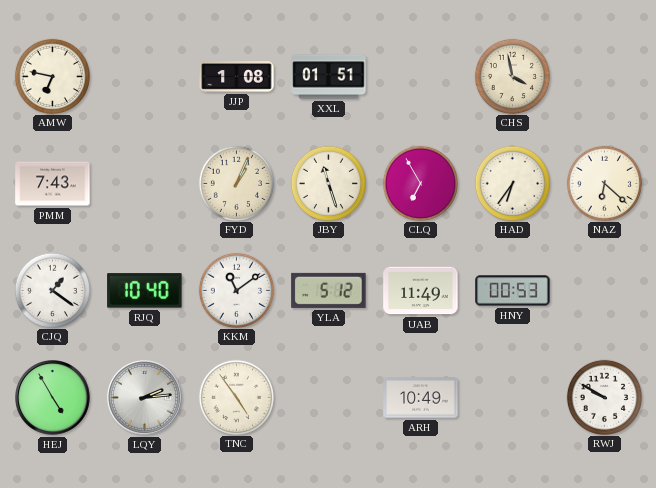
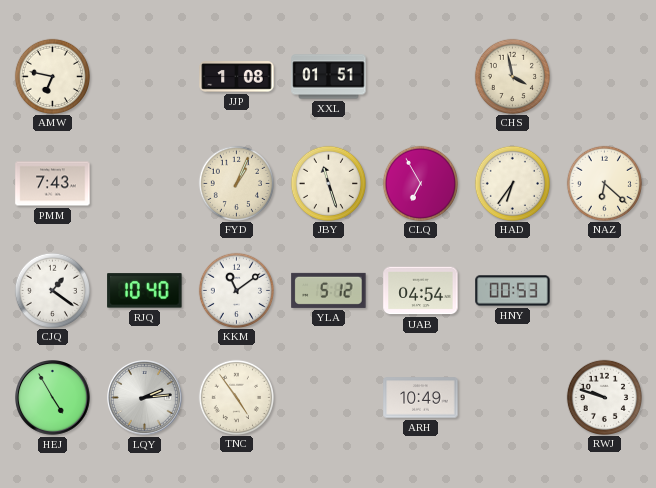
UAB: 11:49 -> 04:54 (421, 291)
RWJ: 9:50 -> 9:48 (604, 397)
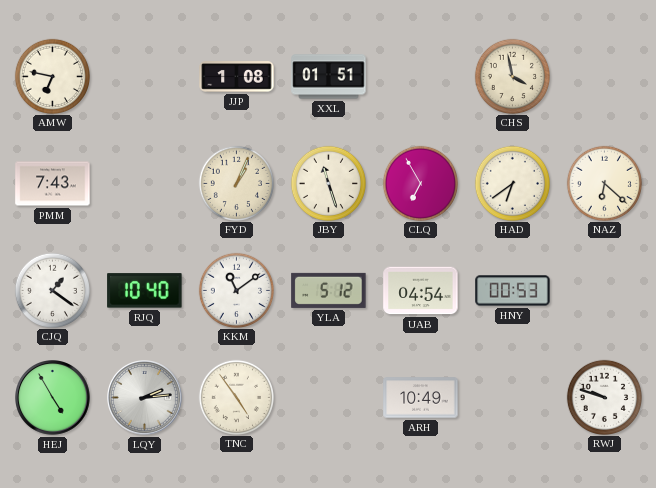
HAD: 6:36 -> 6:39 (512, 183)
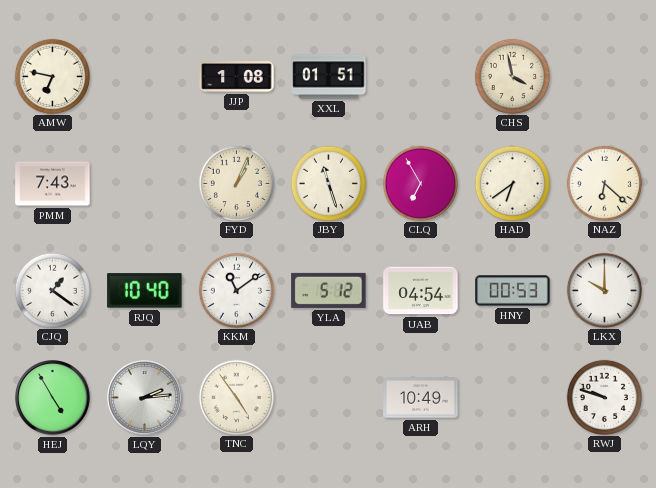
LKX: none -> 10:00 (604, 290)
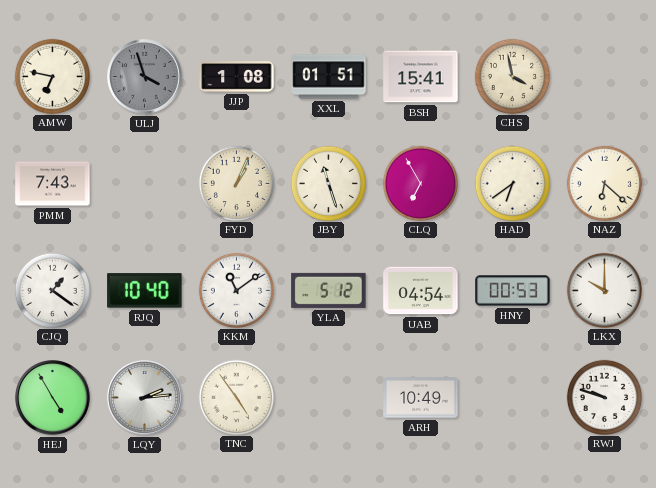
ULJ: none -> 3:57 (145, 77)
BSH: none -> 15:41 (421, 77)
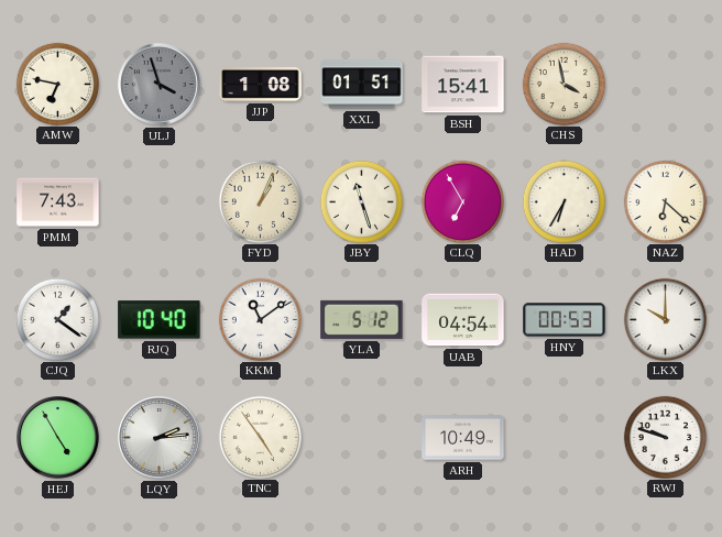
HAD: 6:39 -> 6:35 (564, 201)
